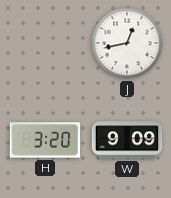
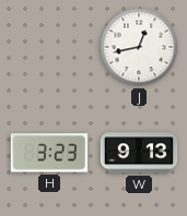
H: 3:20 -> 3:23 (49, 153)
W: 9:09 -> 9:13 (139, 153)
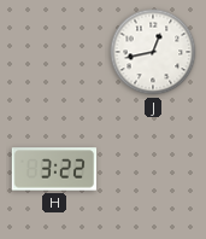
H: 3:23 -> 3:22 (54, 169)
W: 9:13 -> none (139, 153)
